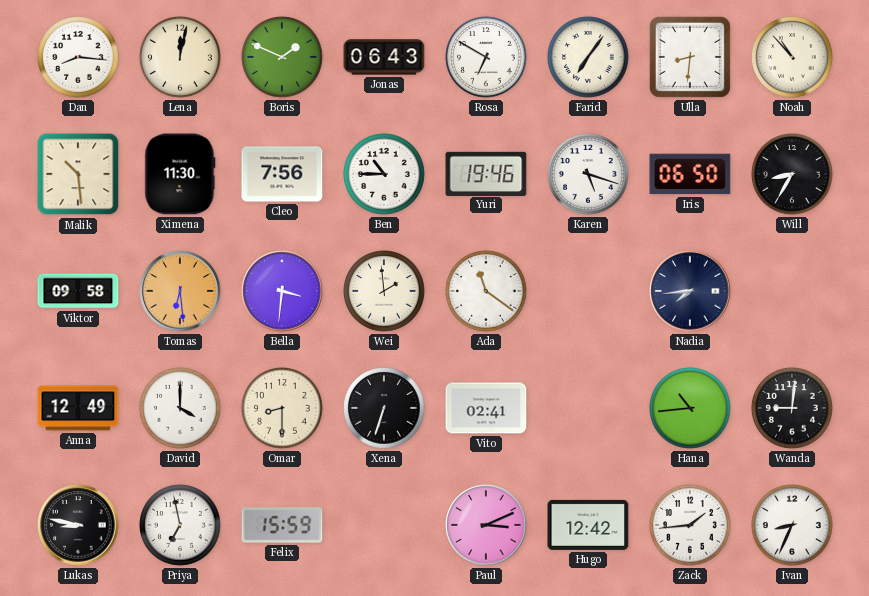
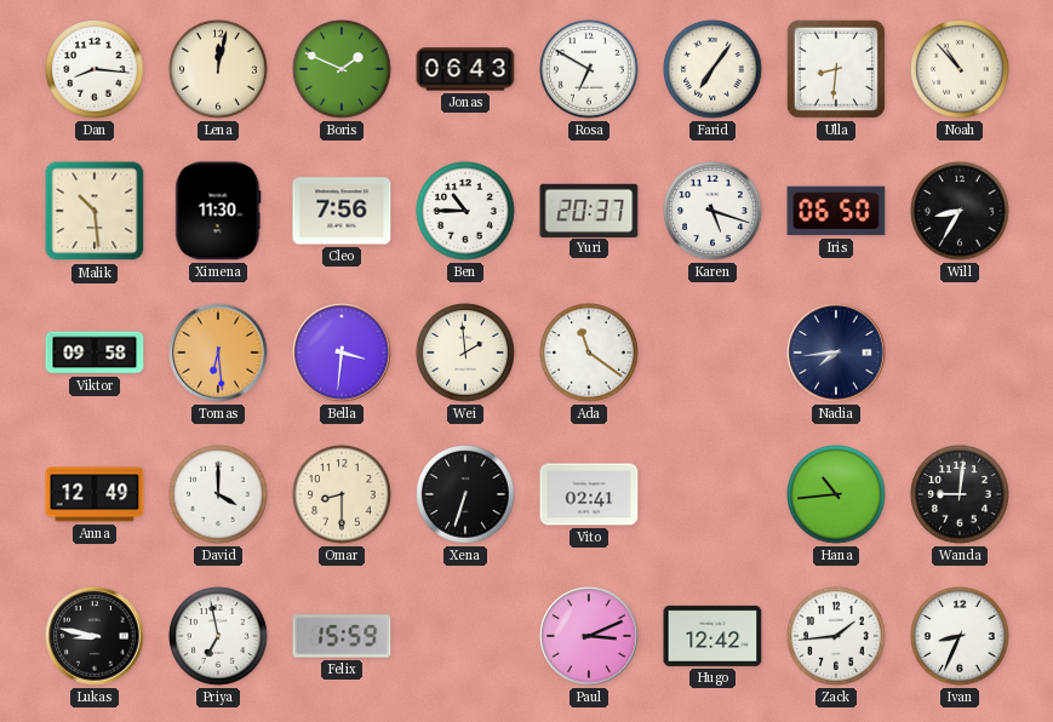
Yuri: 19:46 -> 20:37 (589, 210)
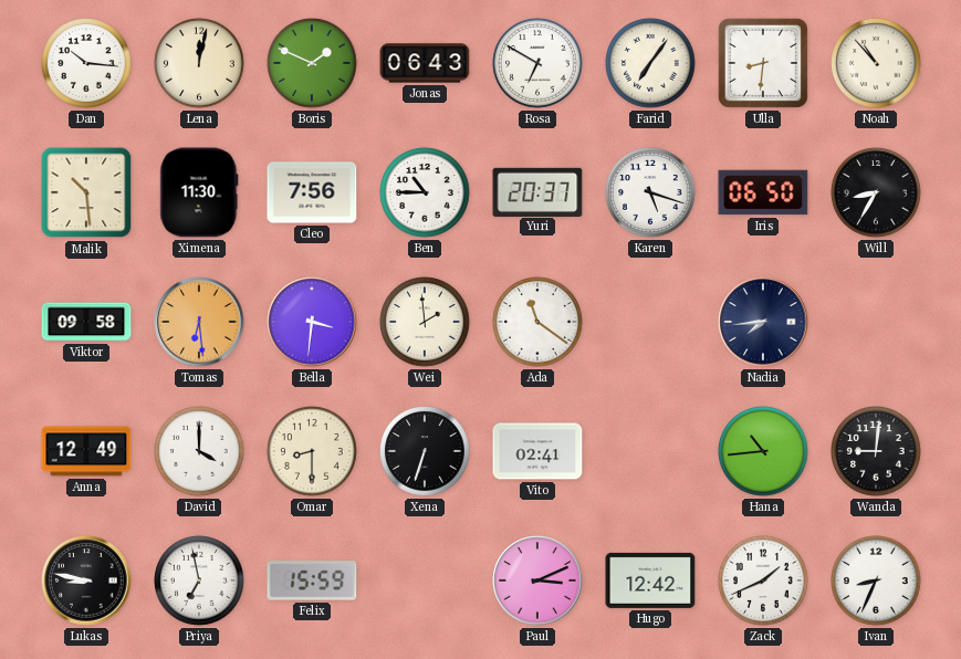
Dan: 8:16 -> 10:16 (86, 63)
Zack: 1:44 -> 1:41 (763, 580)
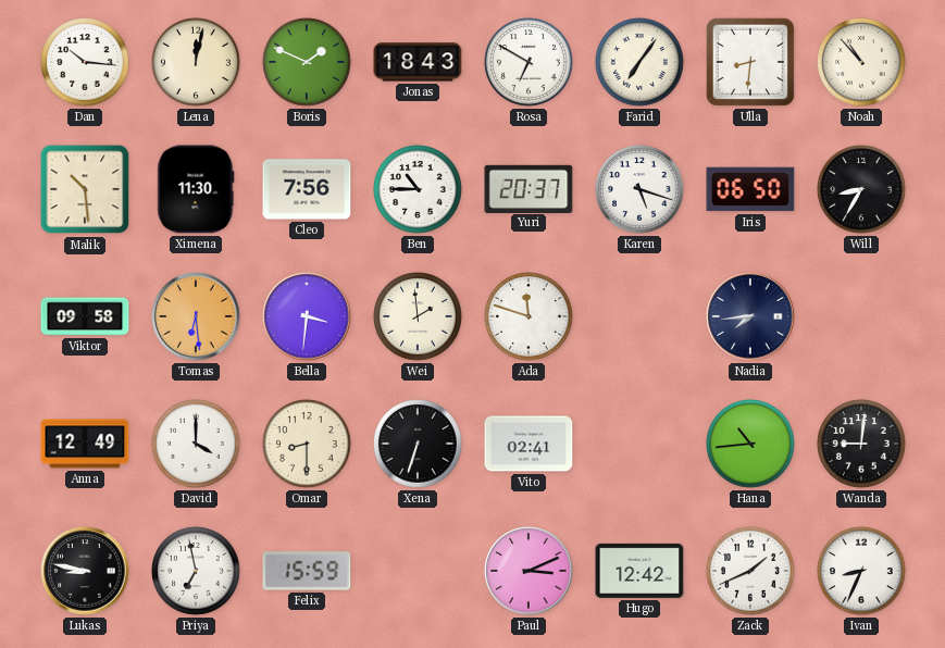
Jonas: 06:43 -> 18:43 (418, 62)
Ada: 11:21 -> 11:48 (529, 316)
